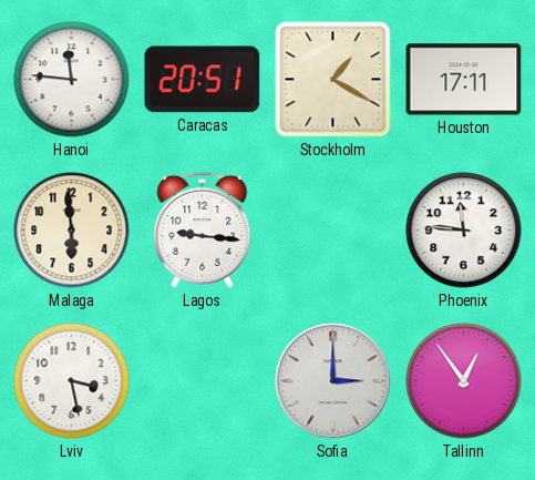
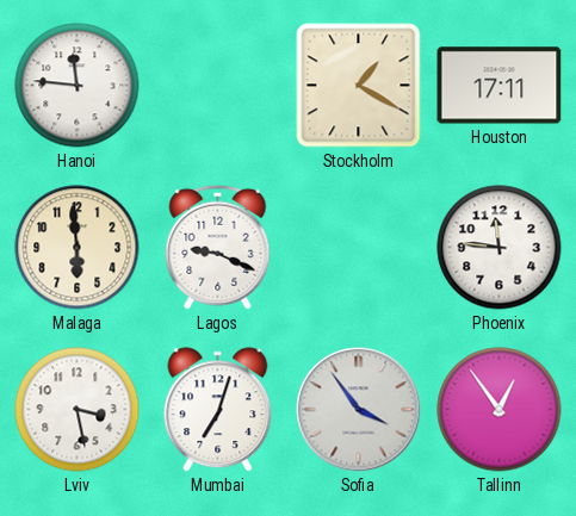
Caracas: 20:51 -> none (203, 80)
Lagos: 9:16 -> 9:19 (218, 247)
Mumbai: none -> 7:03 (218, 410)
Sofia: 3:00 -> 3:54 (359, 410)
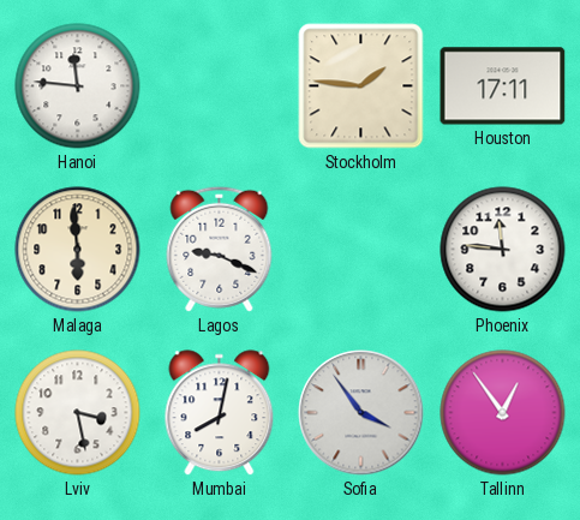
Stockholm: 1:20 -> 1:46 (361, 86)
Mumbai: 7:03 -> 8:02 (220, 413)
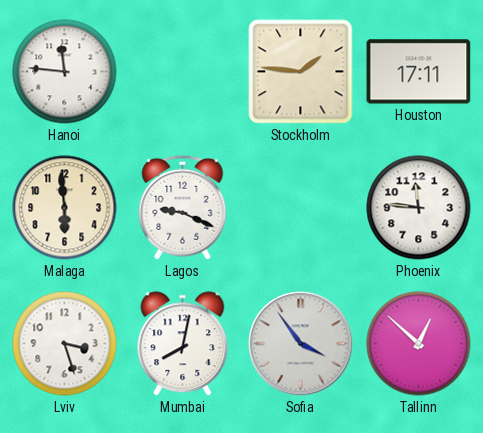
Lviv: 3:28 -> 3:27 (65, 344)
Tallinn: 12:54 -> 12:52 (419, 344)
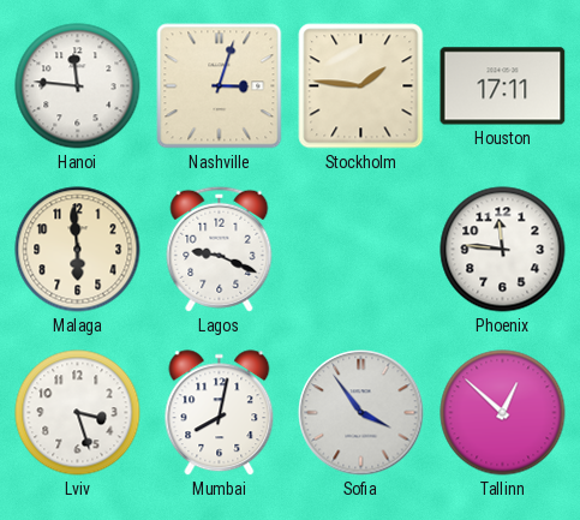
Nashville: none -> 3:03 (220, 86)
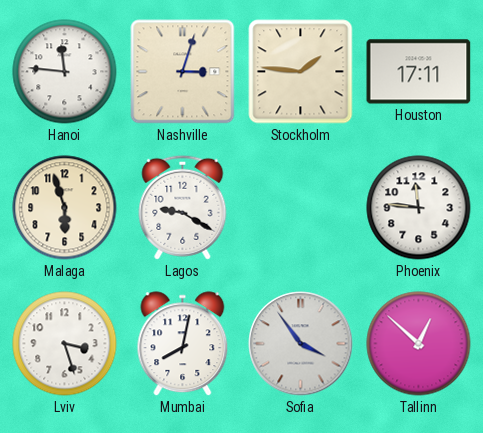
Malaga: 5:59 -> 5:57 (65, 208)
Lagos: 9:19 -> 9:20 (183, 207)
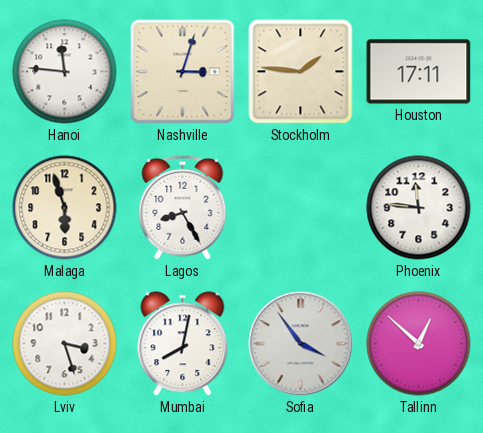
Lagos: 9:20 -> 8:25 (183, 207)
